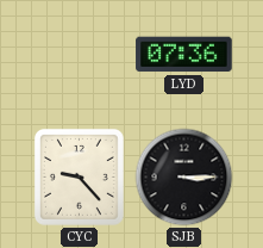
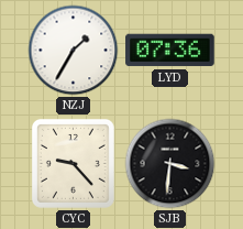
NZJ: none -> 1:35 (74, 51)
SJB: 3:15 -> 3:31 (170, 164)
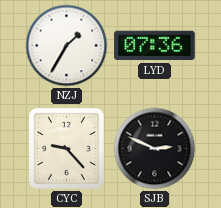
SJB: 3:31 -> 2:49 (155, 149)
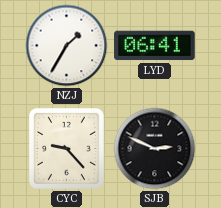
LYD: 07:36 -> 06:41 (155, 46)
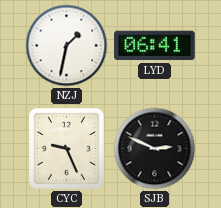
NZJ: 1:35 -> 1:32 (67, 46)
CYC: 9:23 -> 9:26 (66, 148)
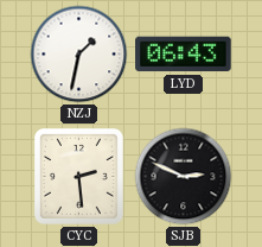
LYD: 06:41 -> 06:43 (184, 55)
CYC: 9:26 -> 2:29 (78, 176)
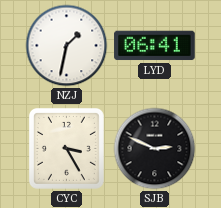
LYD: 06:43 -> 06:41 (155, 46)
CYC: 2:29 -> 3:25 (66, 148)
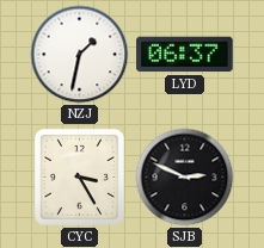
LYD: 06:41 -> 06:37 (185, 55)
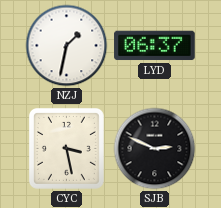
CYC: 3:25 -> 3:28 (66, 148)
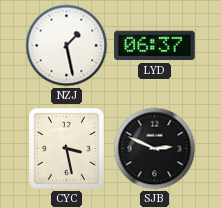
NZJ: 1:32 -> 1:28 (67, 46)
